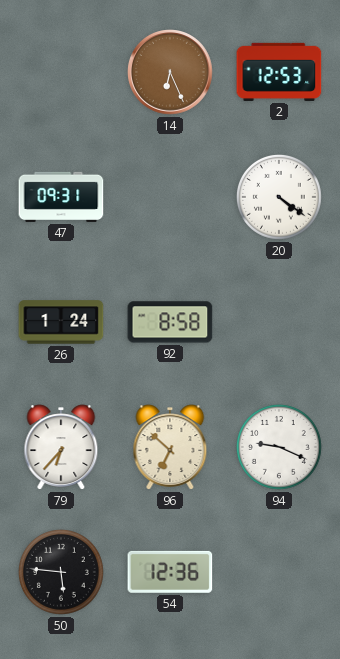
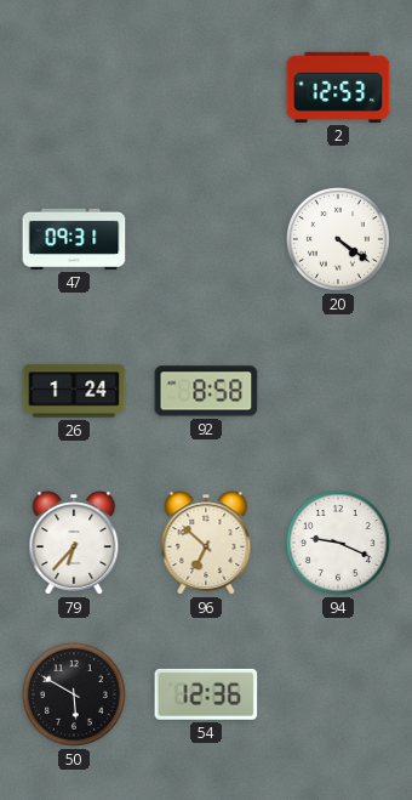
14: 6:26 -> none (170, 72)
50: 5:46 -> 5:50 (74, 694)
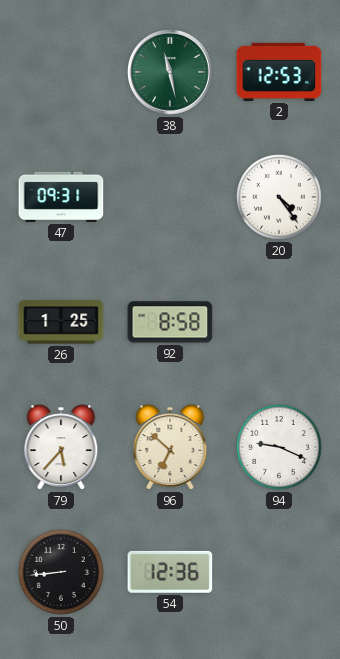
38: none -> 11:28 (170, 72)
20: 4:21 -> 4:24 (279, 197)
26: 1:24 -> 1:25 (61, 322)
79: 6:37 -> 5:37 (61, 447)
50: 5:50 -> 8:44 (61, 572)
